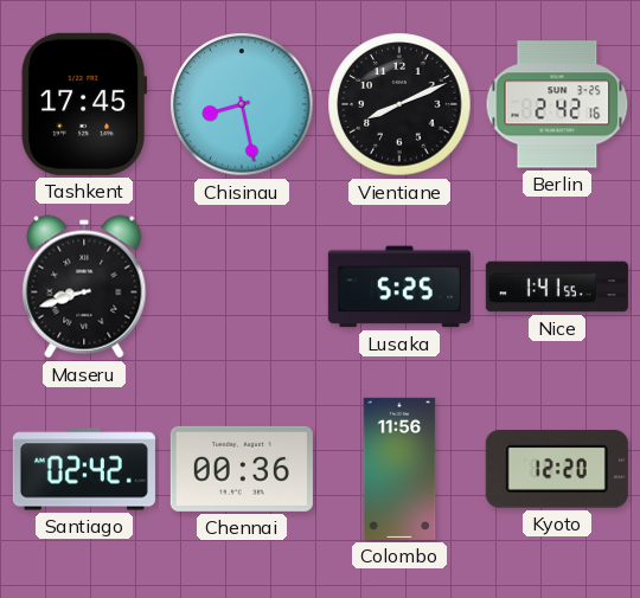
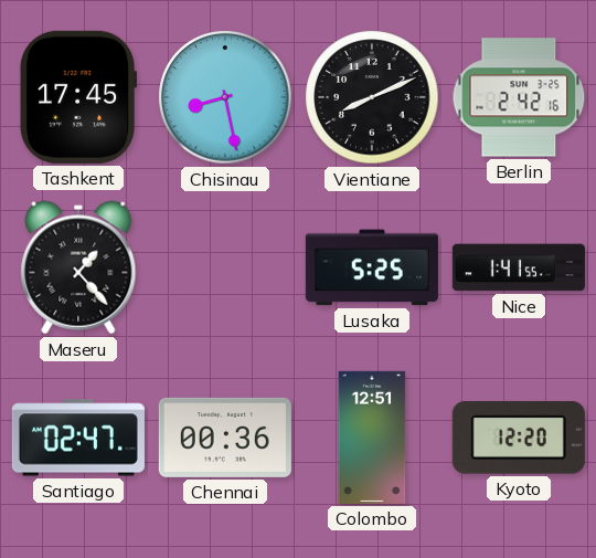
Maseru: 8:42 -> 1:23 (78, 267)
Santiago: 02:42 -> 02:47 (78, 438)
Colombo: 11:56 -> 12:51 (372, 438)
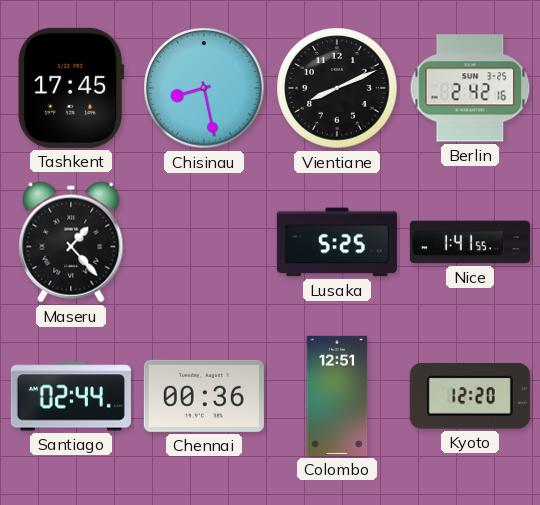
Santiago: 02:47 -> 02:44 (71, 396)
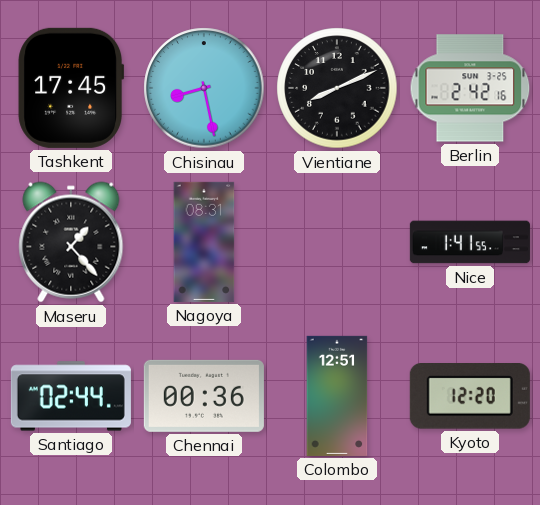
Nagoya: none -> 08:31 (204, 242)
Lusaka: 5:25 -> none (337, 242)
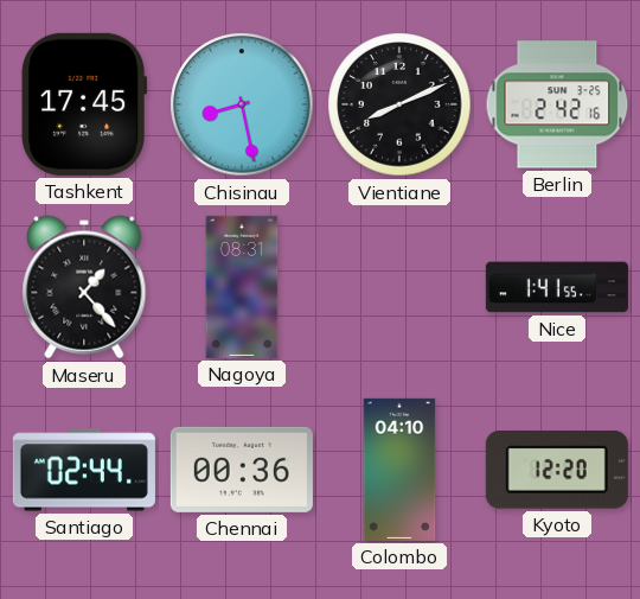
Colombo: 12:51 -> 04:10 (399, 470)
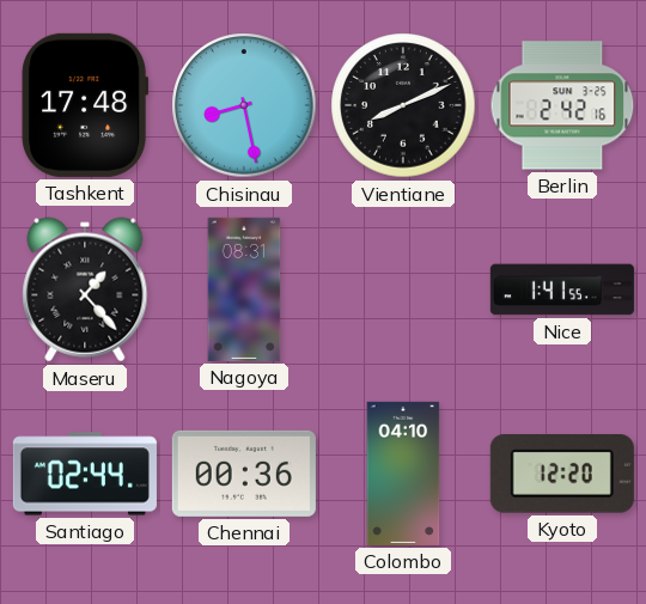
Tashkent: 17:45 -> 17:48 (85, 105)
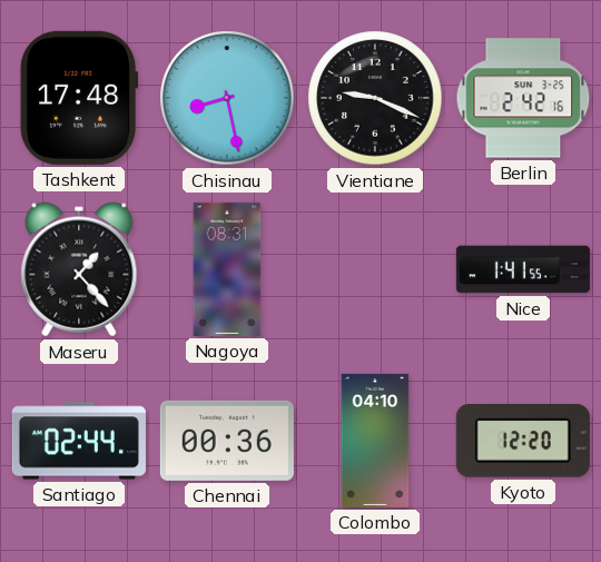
Vientiane: 8:11 -> 9:19 (375, 98)
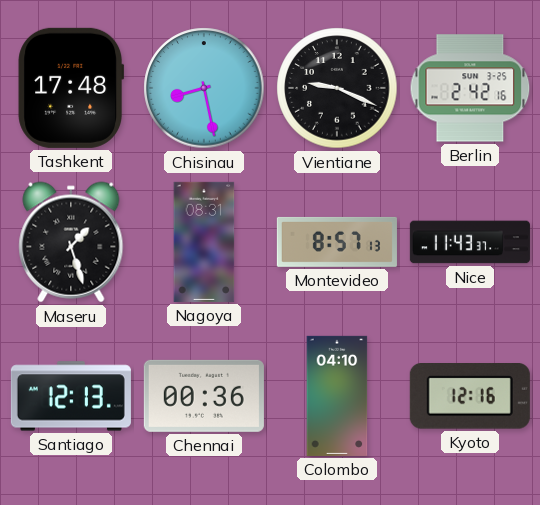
Maseru: 1:23 -> 1:27 (71, 242)
Montevideo: none -> 8:57 (337, 242)
Nice: 1:41 -> 11:43 (470, 242)
Santiago: 02:44 -> 12:13 (71, 396)
Kyoto: 12:20 -> 12:16 (470, 397)
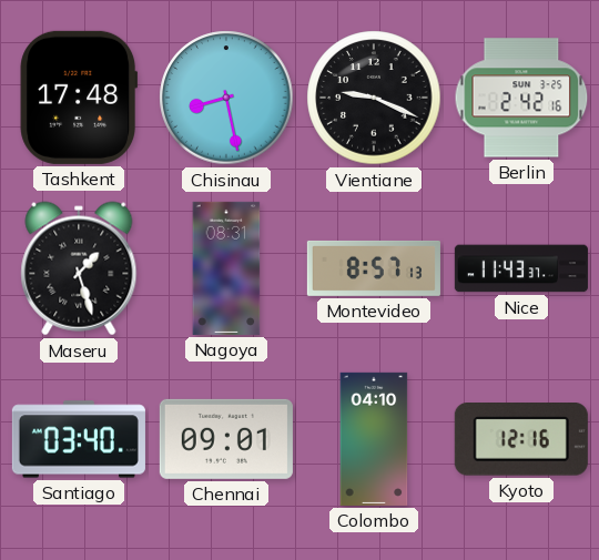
Santiago: 12:13 -> 03:40 (79, 439)
Chennai: 00:36 -> 09:01 (226, 439)
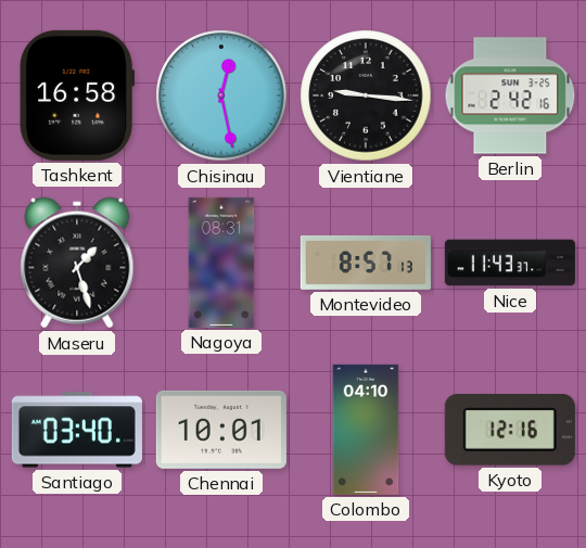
Tashkent: 17:48 -> 16:58 (77, 95)
Chisinau: 8:28 -> 12:28 (221, 95)
Vientiane: 9:19 -> 9:16 (366, 95)
Chennai: 09:01 -> 10:01 (221, 430)
